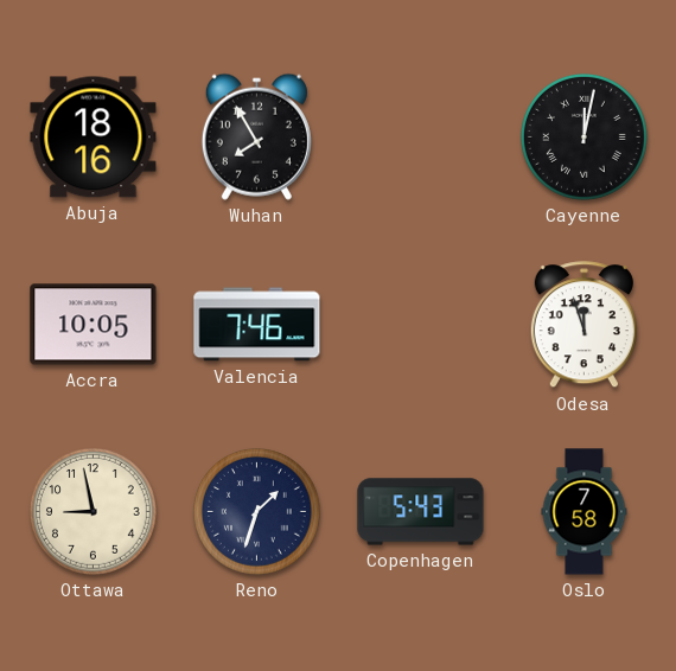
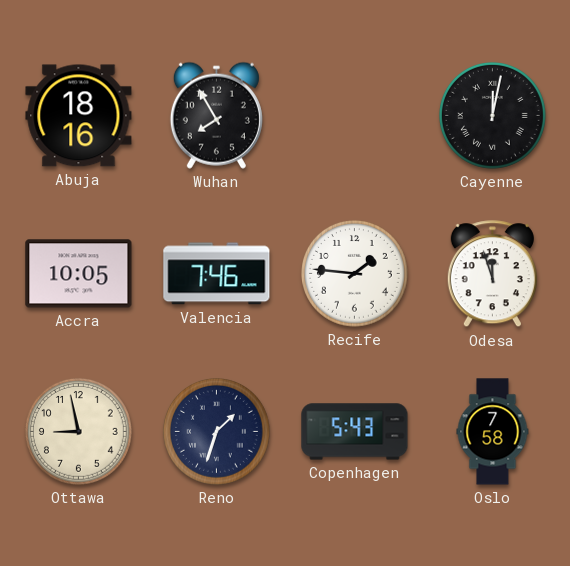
Recife: none -> 1:46 (355, 274)
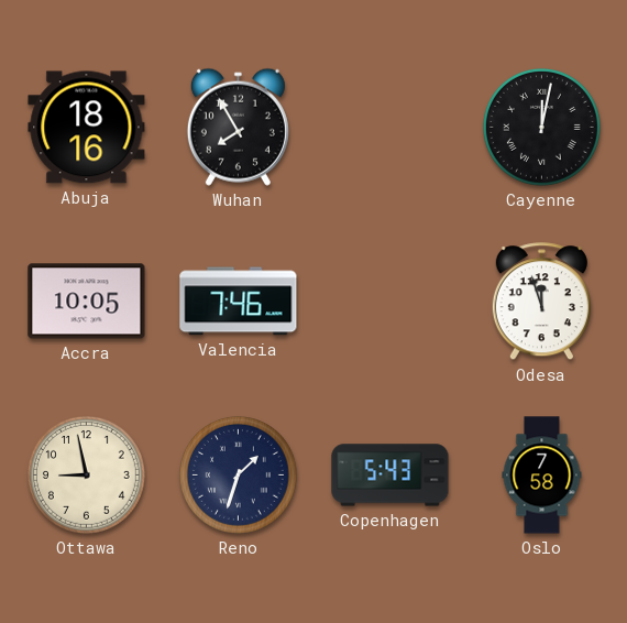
Recife: 1:46 -> none (355, 274)
